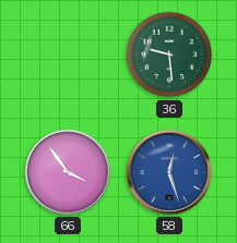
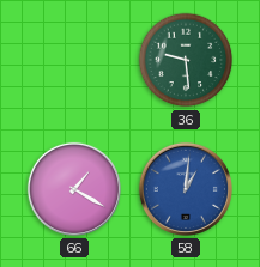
66: 3:54 -> 1:20 (74, 189)
58: 12:27 -> 1:01 (186, 189)
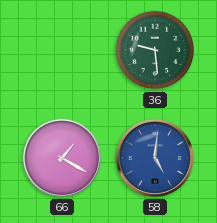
58: 1:01 -> 5:01 (155, 158)
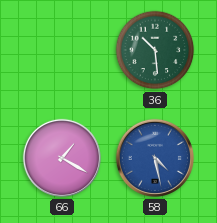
36: 9:29 -> 10:29 (155, 50)
58: 5:01 -> 4:28 (155, 158)
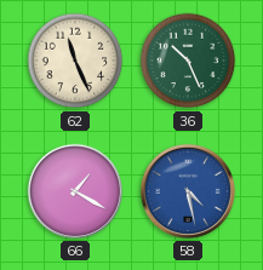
62: none -> 11:26 (75, 61)
36: 10:29 -> 10:26 (188, 61)
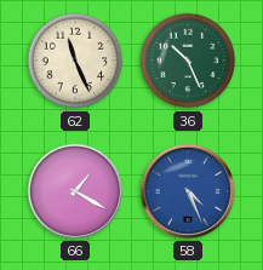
58: 4:28 -> 4:26 (188, 191)
